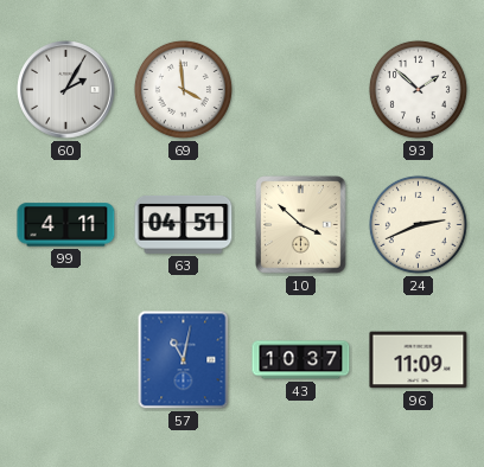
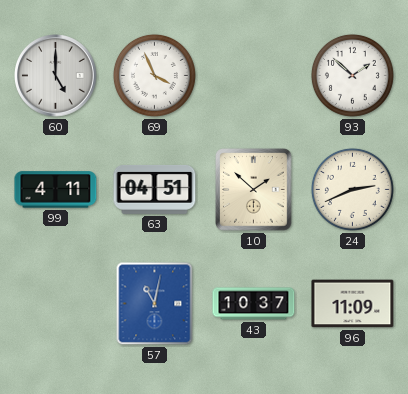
60: 2:05 -> 5:00 (56, 76)
69: 3:59 -> 3:56 (154, 75)
10: 3:52 -> 1:52 (254, 190)
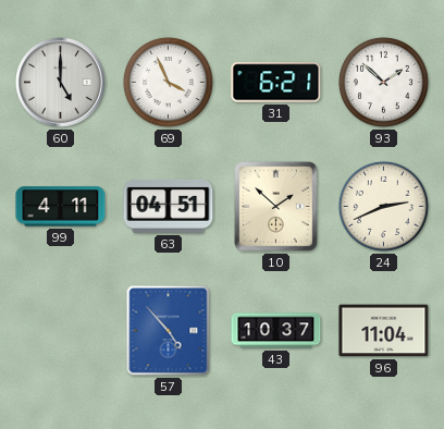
31: none -> 6:21 (276, 83)
57: 11:02 -> 4:53 (169, 331)
96: 11:09 -> 11:04 (384, 331)
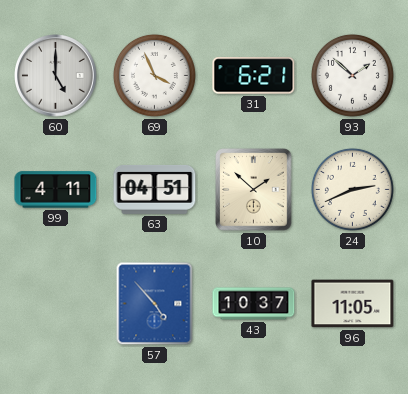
96: 11:04 -> 11:05 (353, 304)
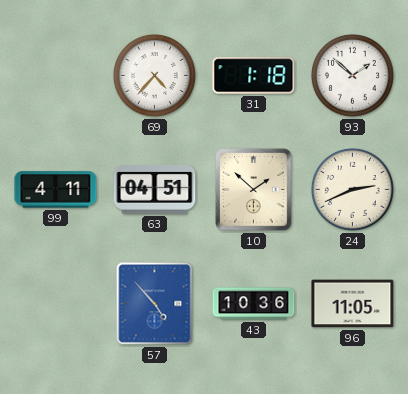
60: 5:00 -> none (56, 76)
69: 3:56 -> 4:37 (154, 75)
31: 6:21 -> 1:18 (254, 76)
43: 10:37 -> 10:36 (254, 304)
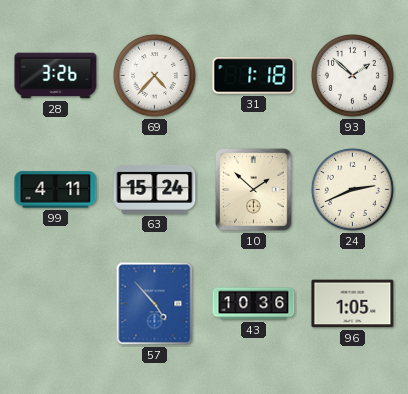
28: none -> 3:26 (56, 76)
63: 04:51 -> 15:24 (155, 189)
96: 11:05 -> 1:05 (353, 304)
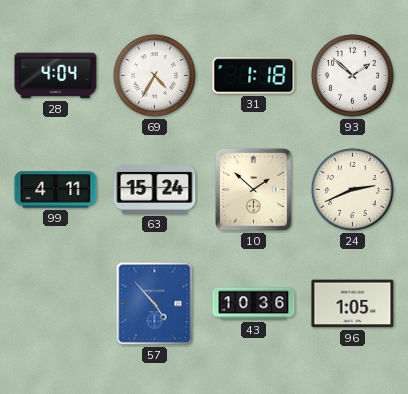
28: 3:26 -> 4:04 (56, 76)
69: 4:37 -> 4:35 (154, 75)
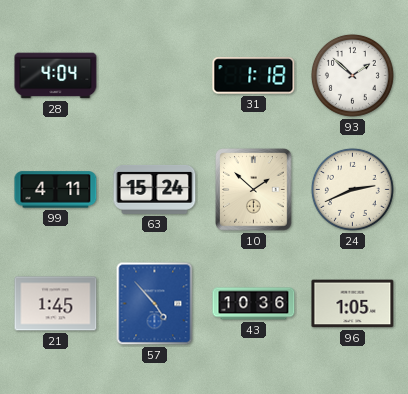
69: 4:35 -> none (154, 75)
21: none -> 1:45 (56, 304)
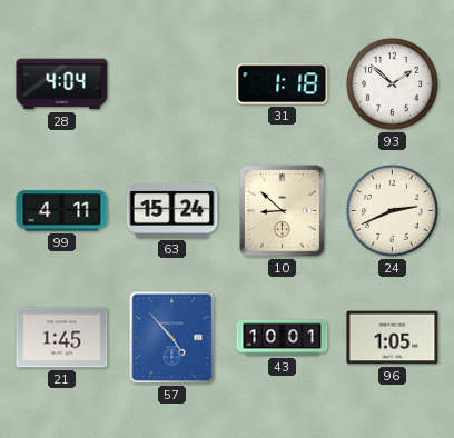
10: 1:52 -> 8:52 (283, 211)
43: 10:36 -> 10:01 (283, 338)
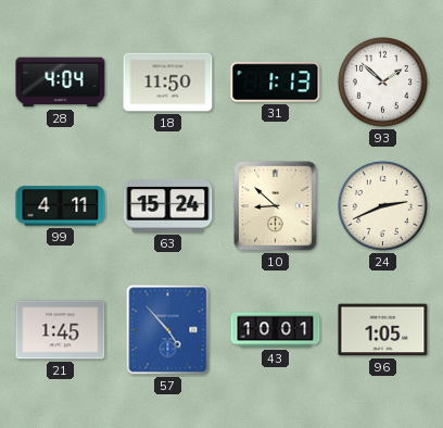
18: none -> 11:50 (168, 83)
31: 1:18 -> 1:13 (276, 83)
